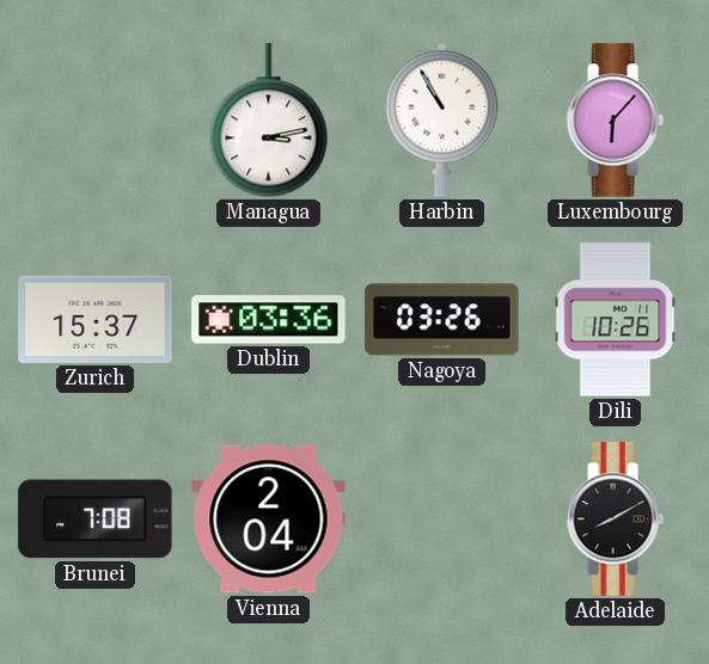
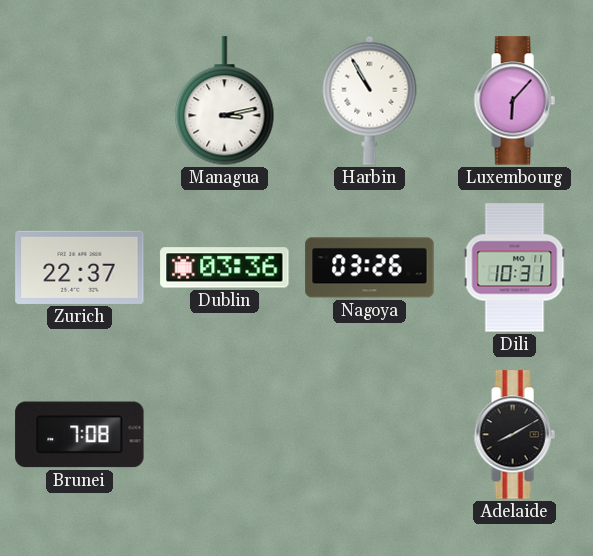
Zurich: 15:37 -> 22:37 (80, 267)
Dili: 10:26 -> 10:31 (515, 268)
Vienna: 2:04 -> none (269, 519)
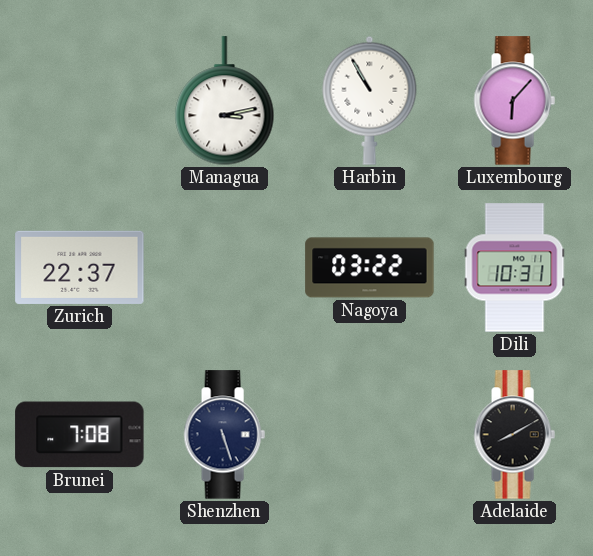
Dublin: 03:36 -> none (225, 268)
Nagoya: 03:26 -> 03:22 (370, 268)
Shenzhen: none -> 5:27 (224, 435)
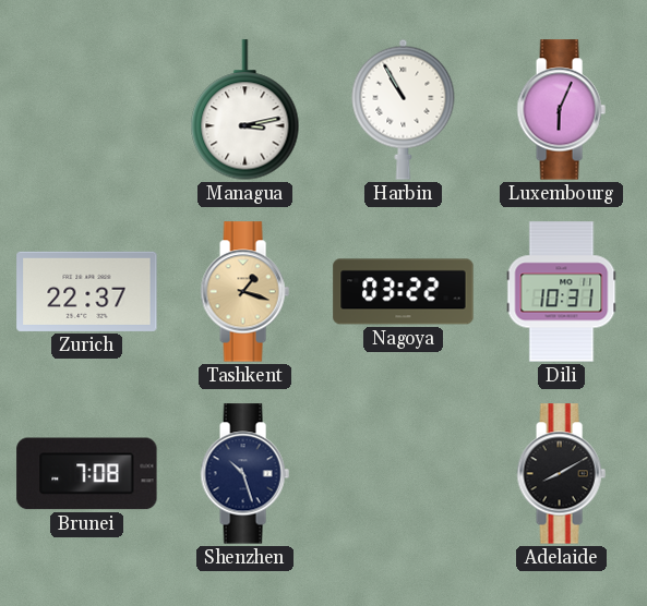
Luxembourg: 6:07 -> 6:04 (561, 110)
Tashkent: none -> 1:18 (244, 292)
Shenzhen: 5:27 -> 10:27 (244, 474)
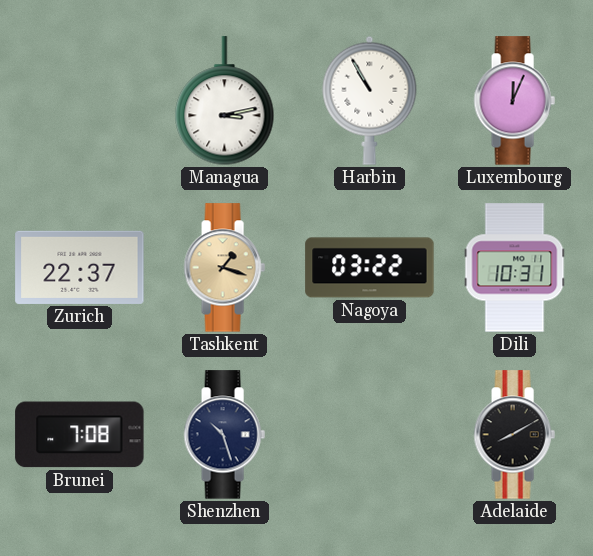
Luxembourg: 6:04 -> 12:04 (514, 101)
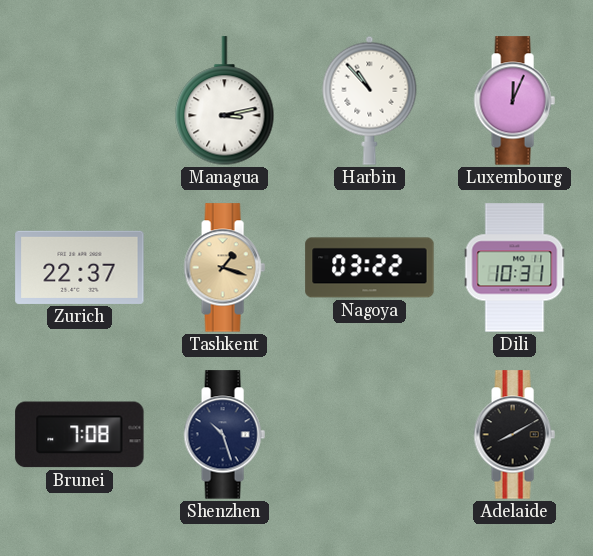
Harbin: 10:55 -> 10:53 (370, 100)
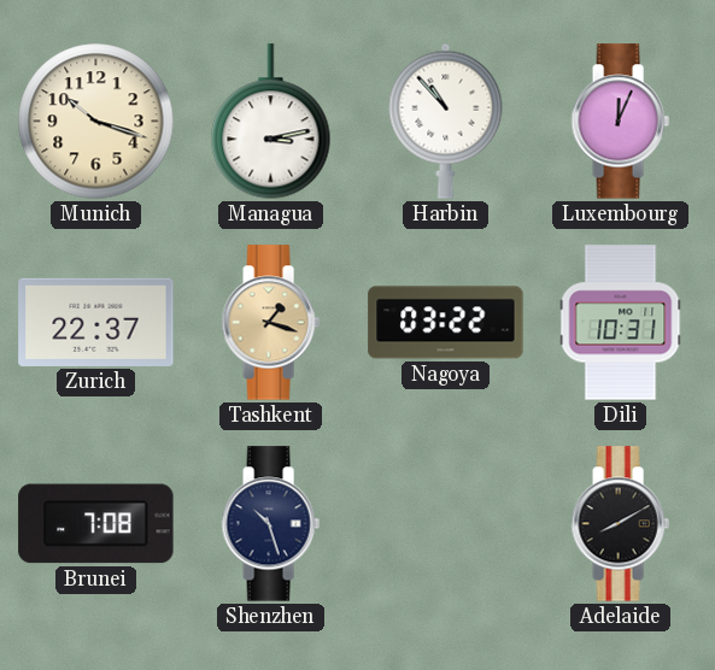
Munich: none -> 10:18 (96, 122)
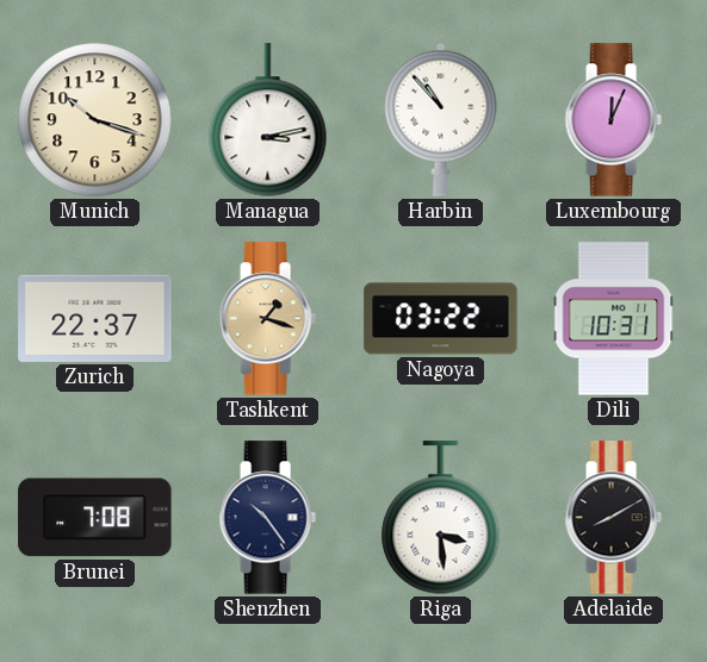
Shenzhen: 10:27 -> 10:24 (267, 518)
Riga: none -> 3:29 (441, 518)
